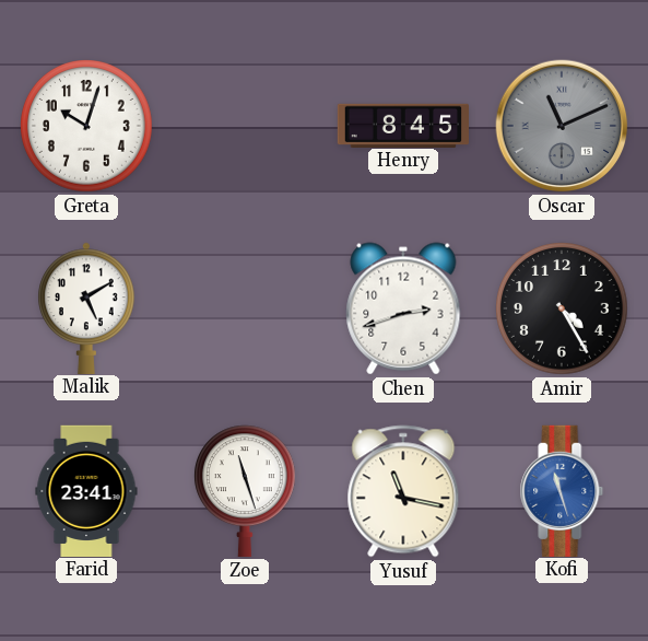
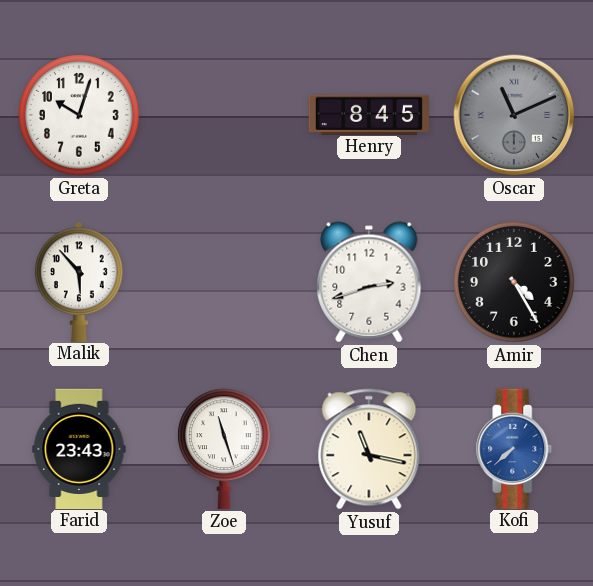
Malik: 5:10 -> 5:53 (80, 281)
Farid: 23:41 -> 23:43 (79, 448)
Kofi: 11:27 -> 7:38 (514, 448)
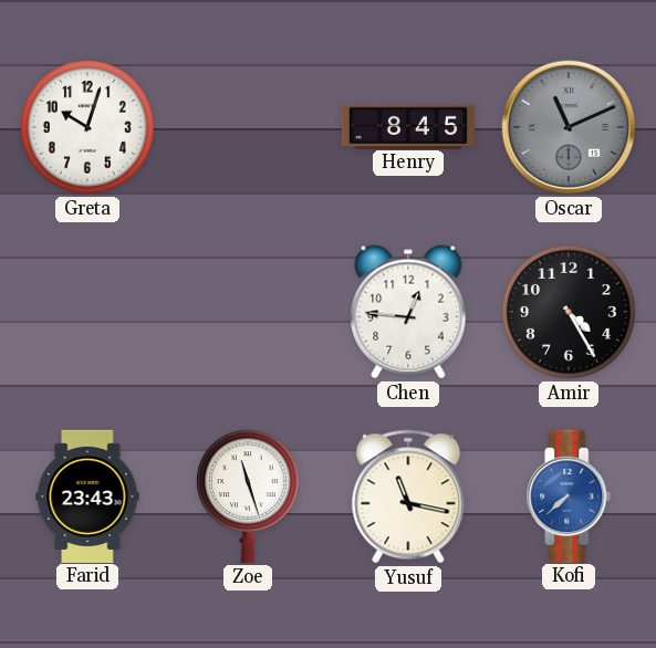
Malik: 5:53 -> none (80, 281)
Chen: 2:42 -> 12:46 (408, 312)
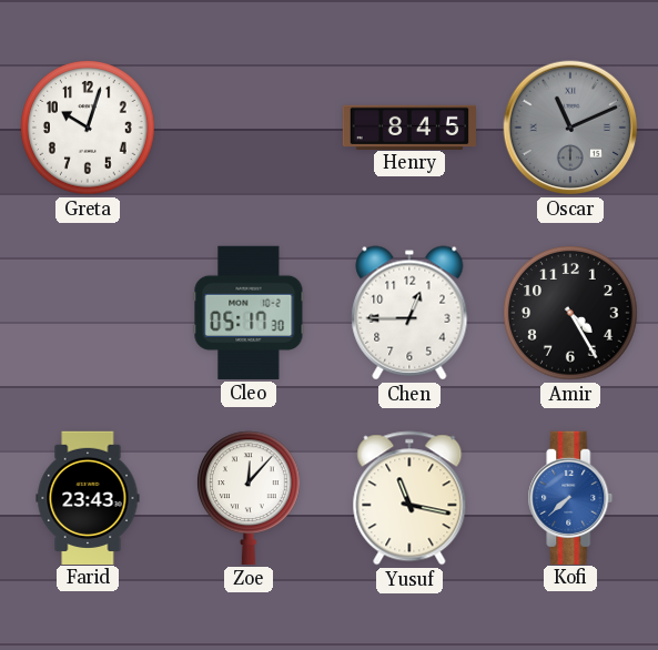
Cleo: none -> 05:17 (249, 313)
Chen: 12:46 -> 12:45 (409, 313)
Zoe: 11:27 -> 12:07 (250, 498)
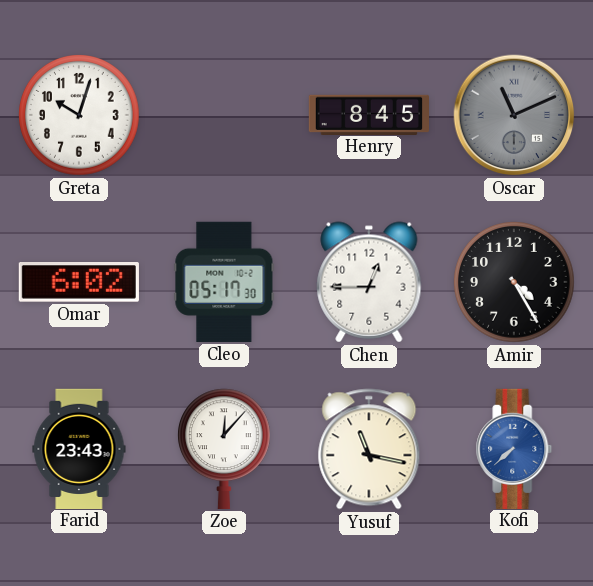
Omar: none -> 6:02 (79, 282)
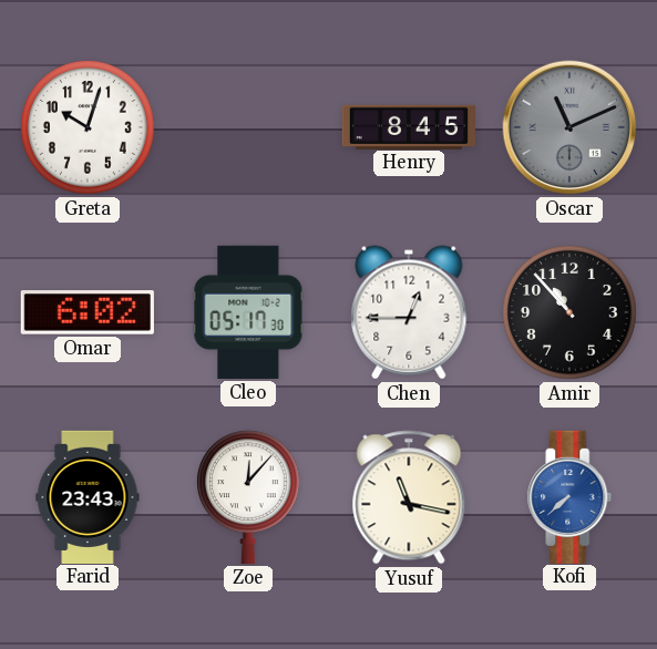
Amir: 4:25 -> 10:53 (569, 312)
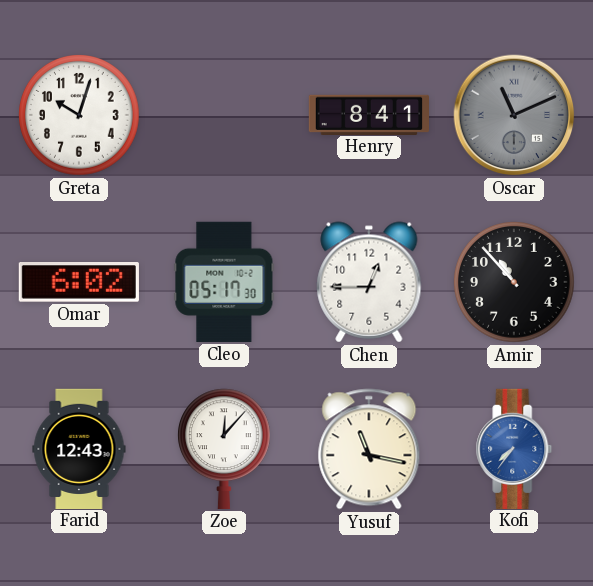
Henry: 8:45 -> 8:41 (369, 114)
Farid: 23:43 -> 12:43 (79, 448)
Kofi: 7:38 -> 7:36 (514, 448)
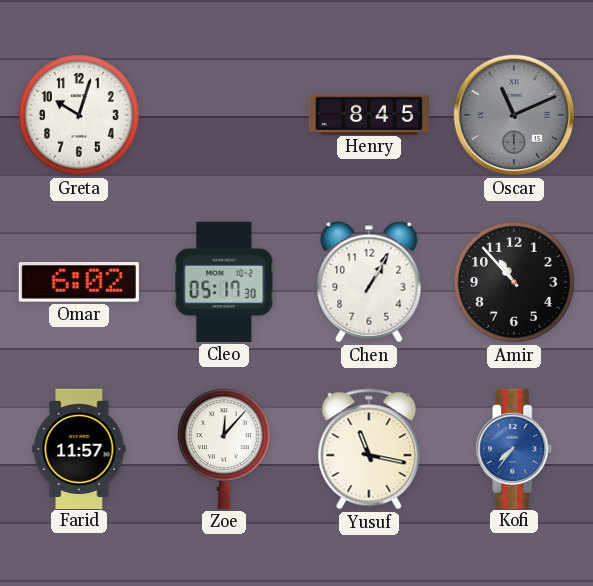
Henry: 8:41 -> 8:45 (369, 114)
Chen: 12:45 -> 1:05 (369, 282)
Farid: 12:43 -> 11:57 (79, 448)
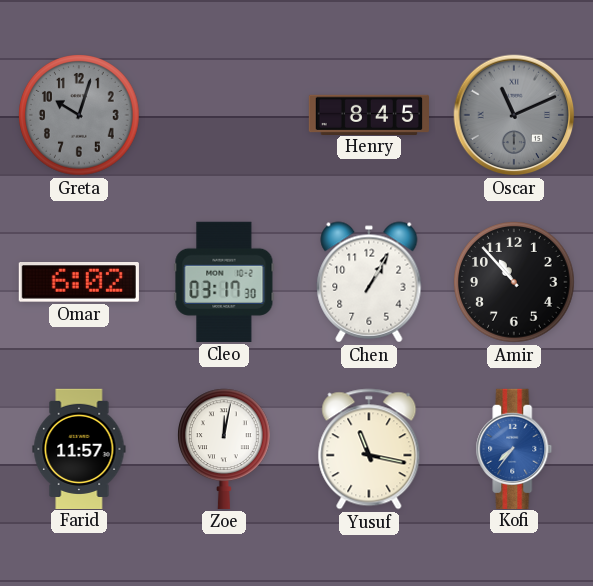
Greta dial: white -> grey (79, 115)
Cleo: 05:17 -> 03:17 (224, 282)
Zoe: 12:07 -> 12:02 (225, 449)
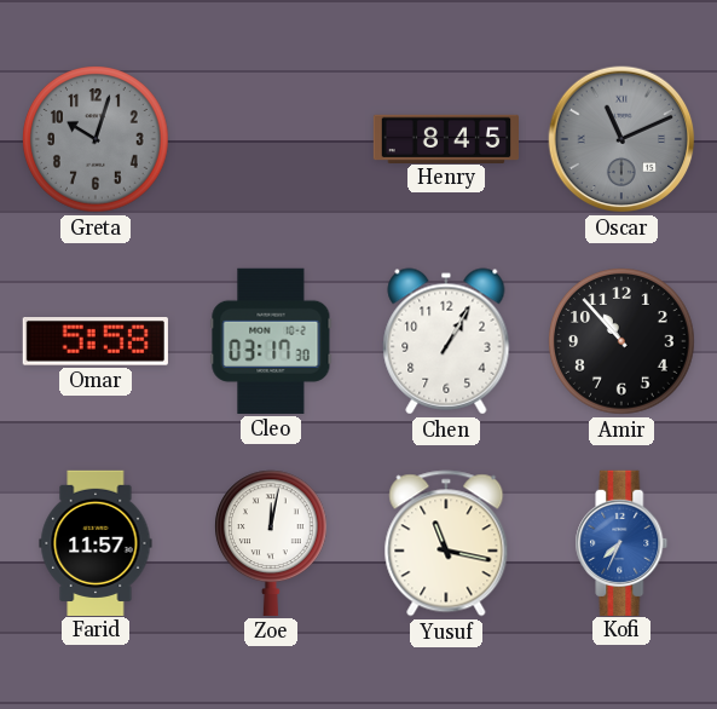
Omar: 6:02 -> 5:58 (96, 341)
Kofi: 7:36 -> 7:34 (621, 542)
